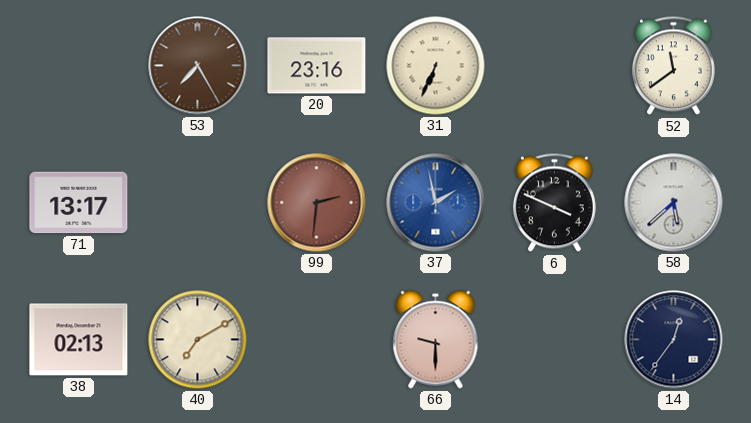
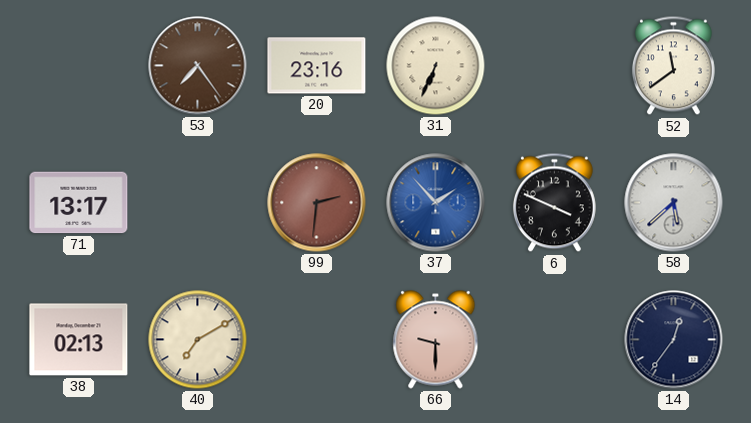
53: 7:25 -> 7:24 (198, 66)
37: 1:58 -> 1:53 (436, 203)
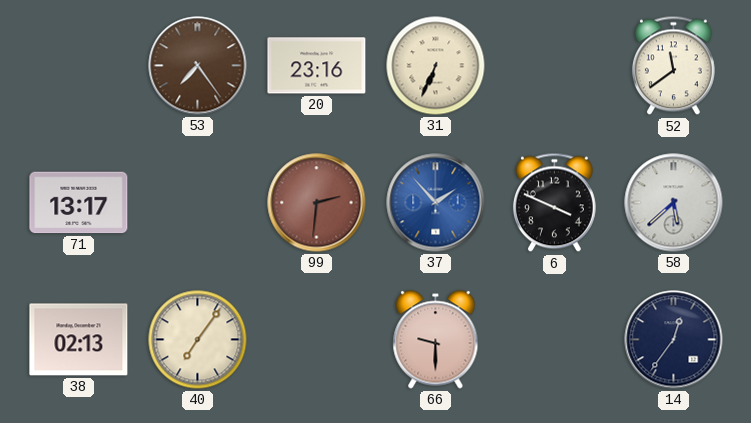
40: 7:10 -> 7:06 (198, 340)
